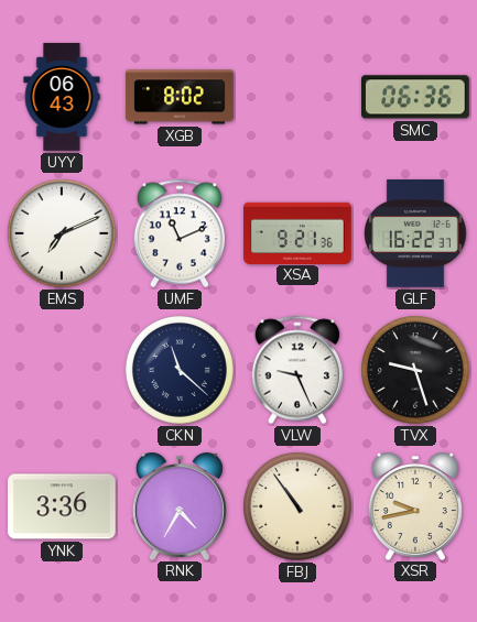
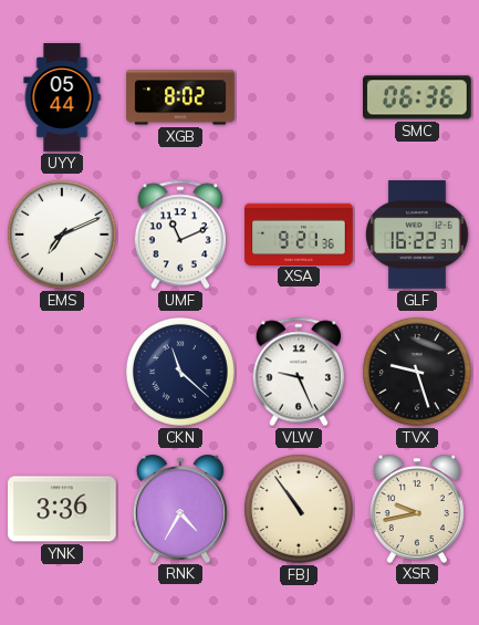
UYY: 06:43 -> 05:44 (62, 97)
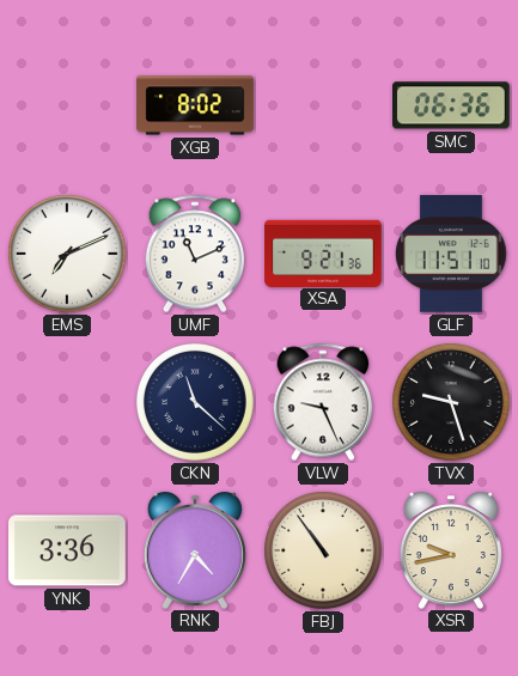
UYY: 05:44 -> none (62, 97)
GLF: 16:22 -> 11:51 (451, 255)
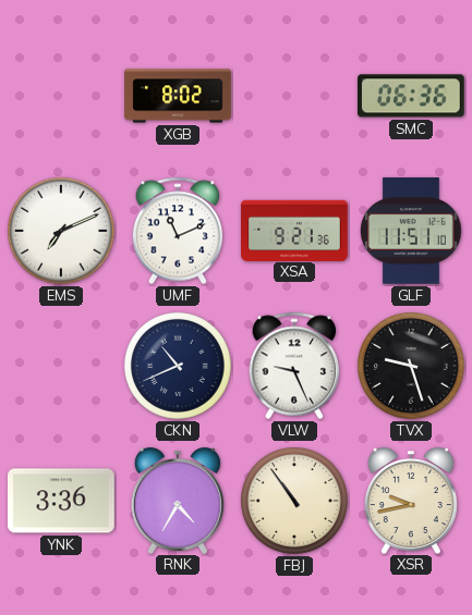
CKN: 11:22 -> 10:41 (178, 366)
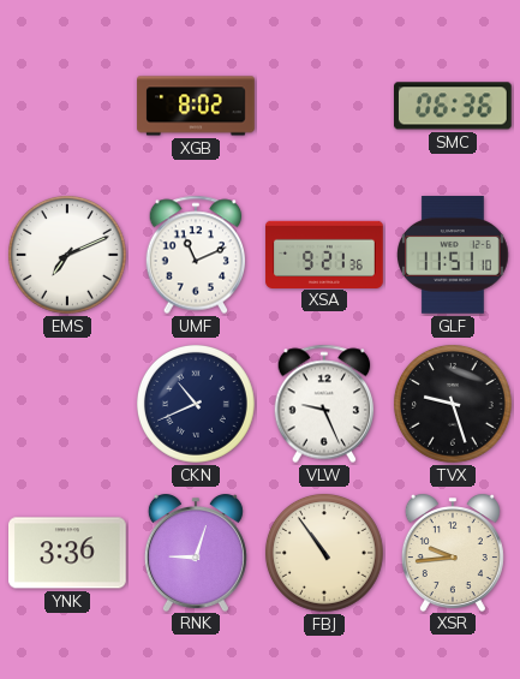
RNK: 4:35 -> 9:03 (196, 553)
XSR: 9:43 -> 9:44 (453, 553)
